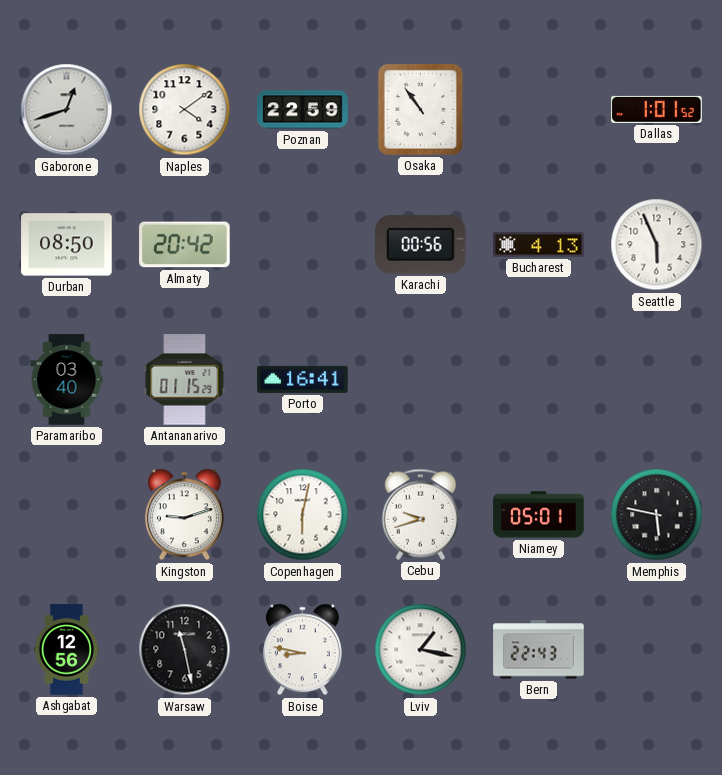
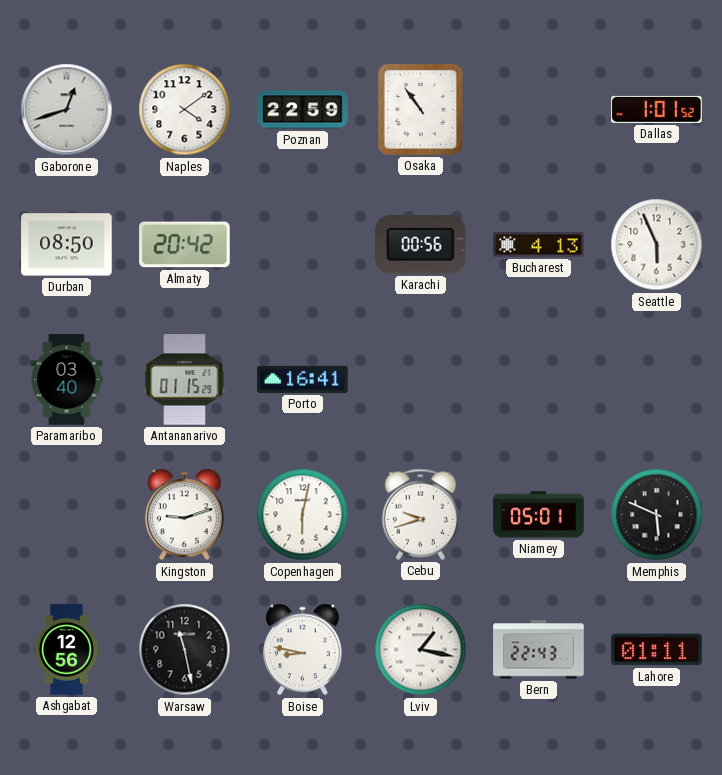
Memphis: 5:47 -> 5:49 (657, 515)
Lahore: none -> 01:11 (657, 650)
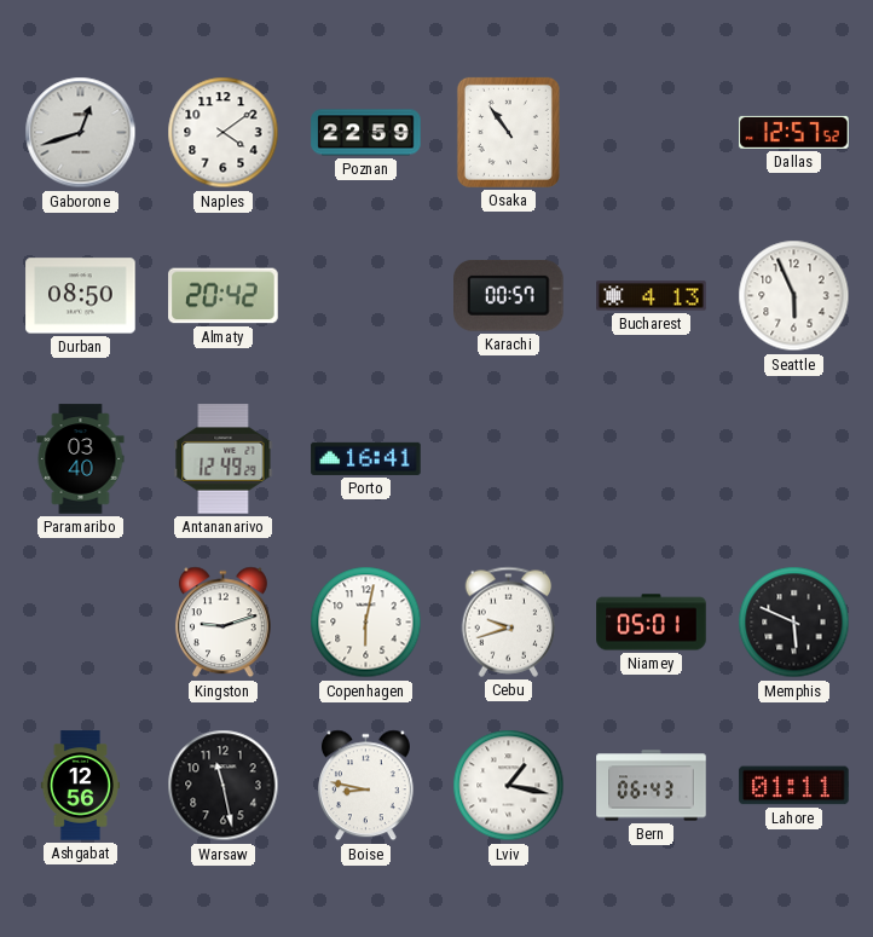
Dallas: 1:01 -> 12:57 (794, 132)
Karachi: 00:56 -> 00:57 (509, 295)
Antananarivo: 01:15 -> 12:49 (224, 459)
Bern: 22:43 -> 06:43 (652, 786)
